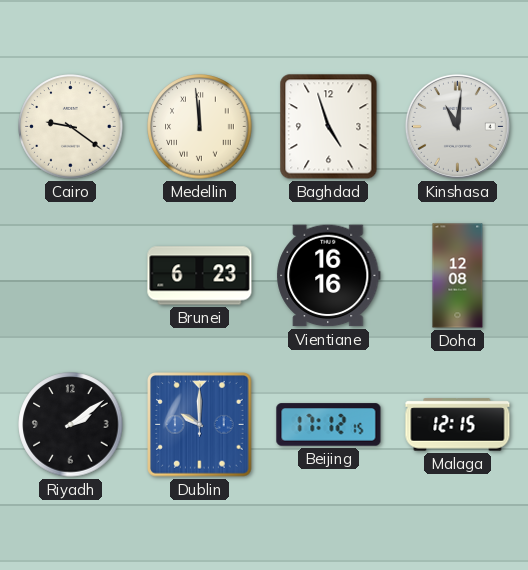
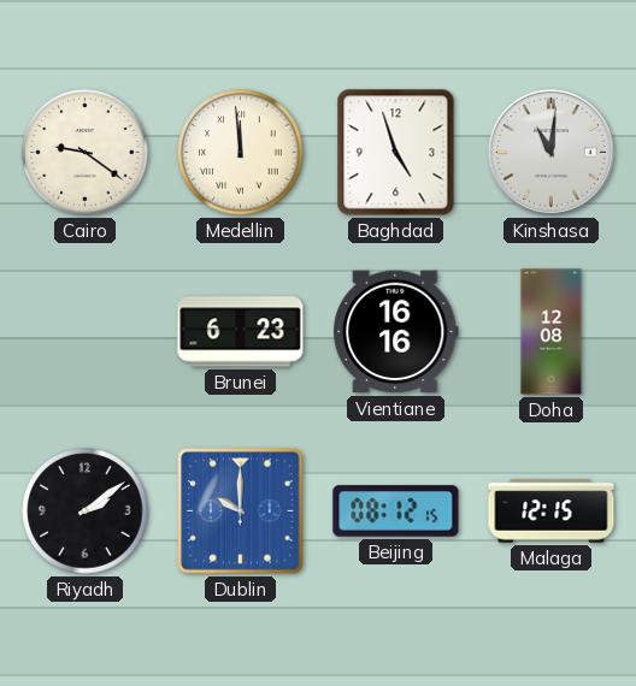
Beijing: 17:12 -> 08:12 (396, 511)
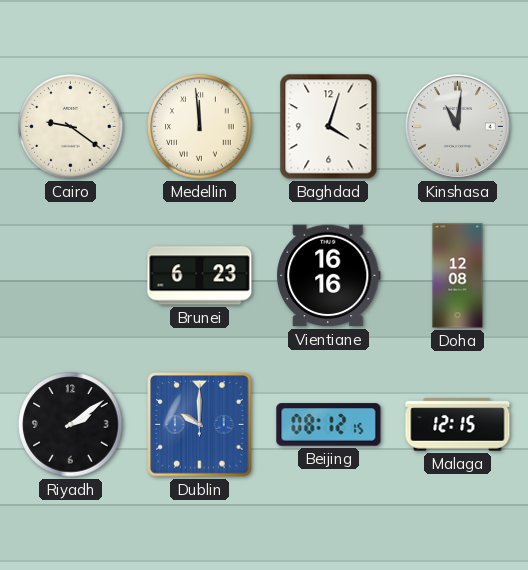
Baghdad: 4:57 -> 4:03 (329, 127)
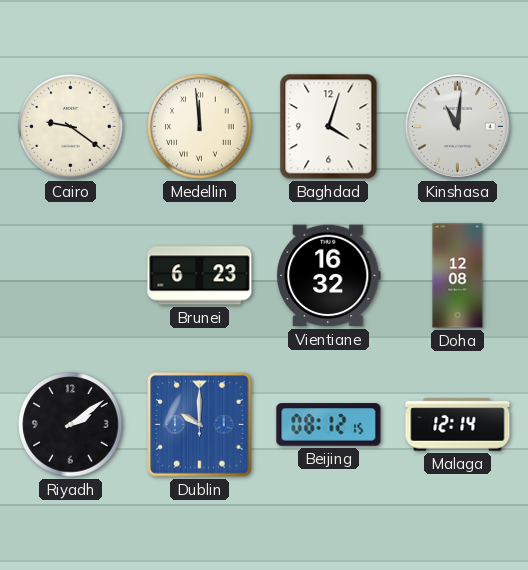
Vientiane: 16:16 -> 16:32 (329, 276)
Malaga: 12:15 -> 12:14 (458, 425)
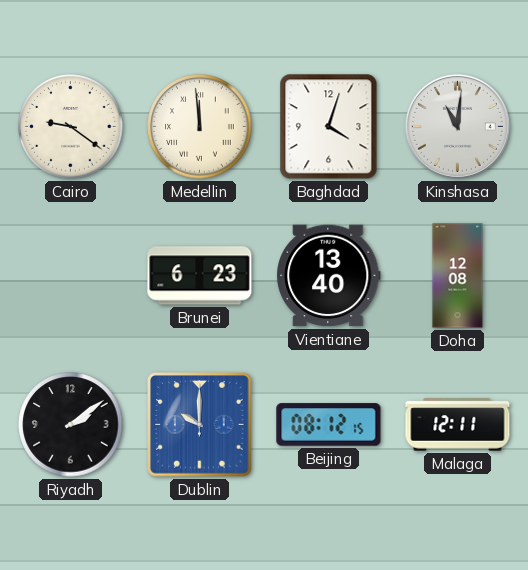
Vientiane: 16:32 -> 13:40 (329, 276)
Malaga: 12:14 -> 12:11 (458, 425)
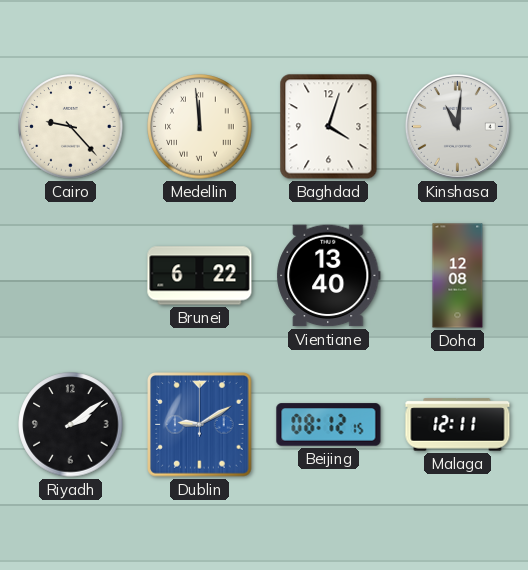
Cairo: 9:21 -> 9:23 (71, 127)
Brunei: 6:23 -> 6:22 (200, 276)
Dublin: 10:00 -> 9:10 (200, 425)
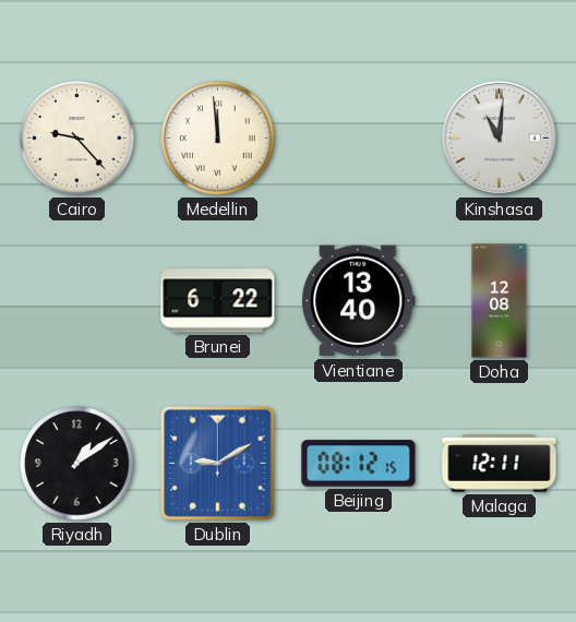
Baghdad: 4:03 -> none (329, 127)
Riyadh: 2:09 -> 1:09 (77, 464)
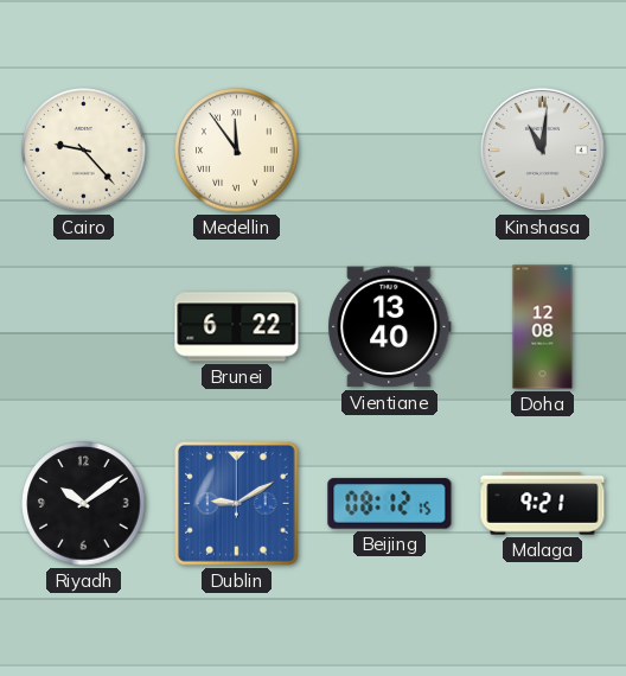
Medellin: 11:59 -> 11:54 (237, 151)
Riyadh: 1:09 -> 10:09 (84, 504)
Malaga: 12:11 -> 9:21 (543, 504)
